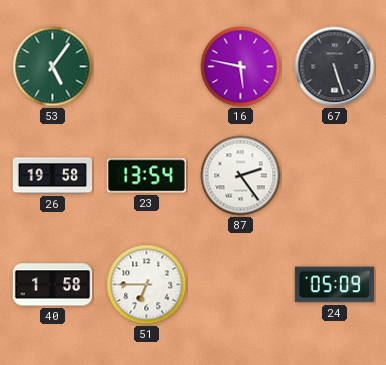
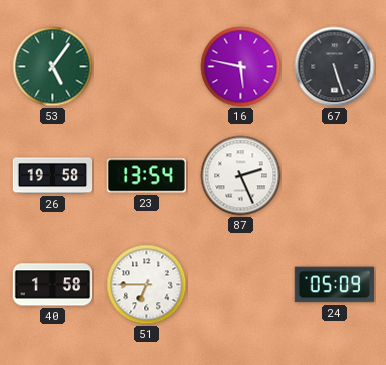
87: 2:24 -> 2:26 (241, 176)
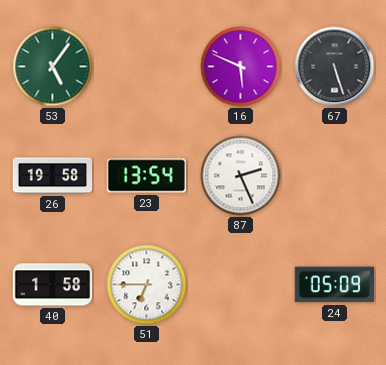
16: 5:47 -> 5:49 (241, 67)
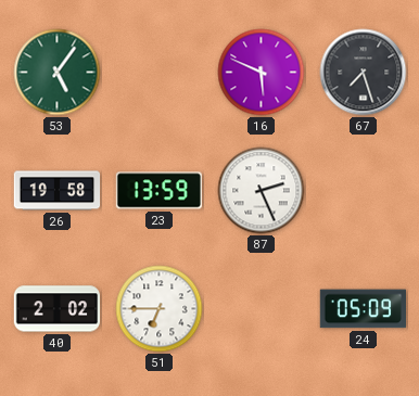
67: 5:27 -> 7:27 (364, 73)
23: 13:54 -> 13:59 (158, 191)
40: 1:58 -> 2:02 (58, 309)
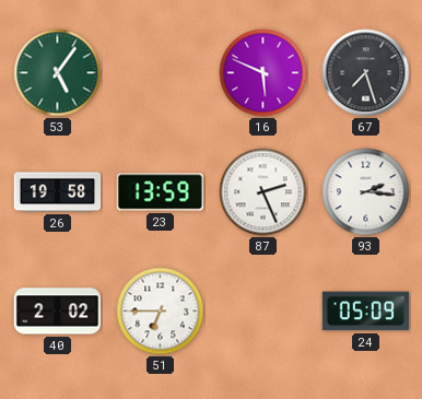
93: none -> 2:16 (366, 192)
